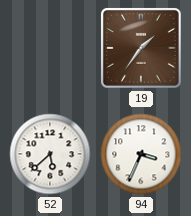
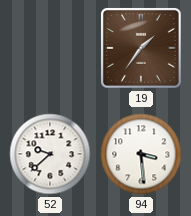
52: 5:38 -> 9:38 (50, 154)
94: 3:34 -> 3:29 (141, 154)
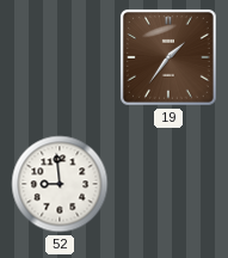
52: 9:38 -> 8:59 (60, 184)
94: 3:29 -> none (141, 154)
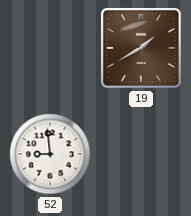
19: 1:36 -> 1:40 (141, 48)
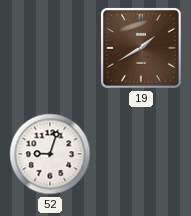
52: 8:59 -> 9:03 (50, 154)
